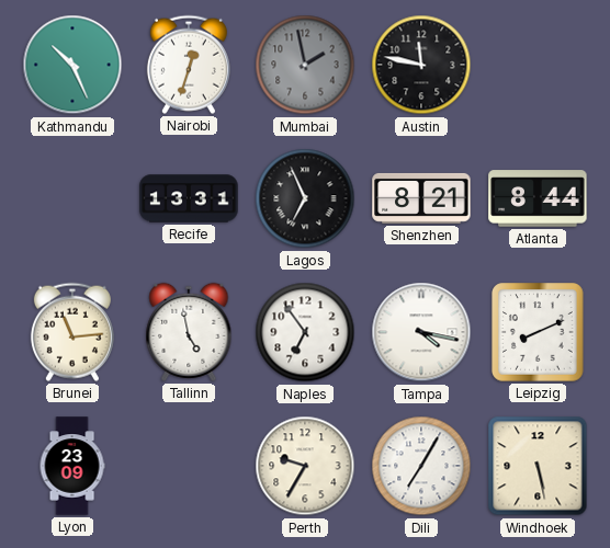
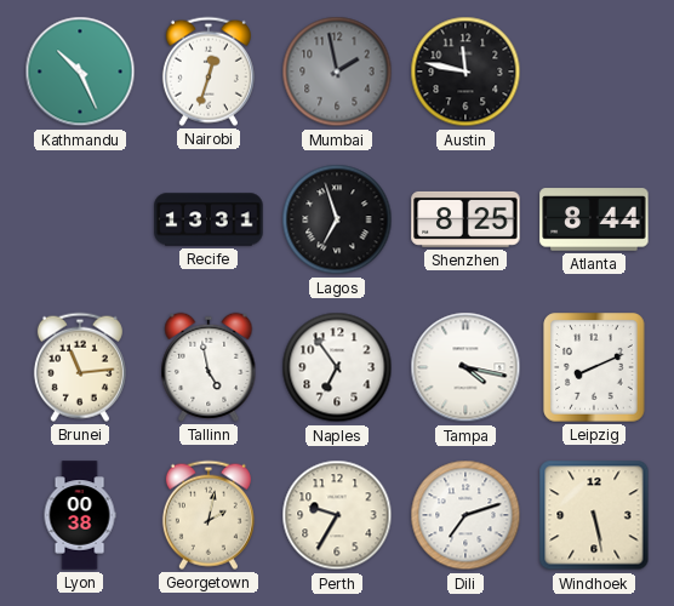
Lagos: 6:56 -> 6:57 (337, 219)
Shenzhen: 8:21 -> 8:25 (465, 219)
Lyon: 23:09 -> 00:38 (80, 515)
Georgetown: none -> 2:02 (209, 515)
Dili: 7:05 -> 7:12 (465, 515)
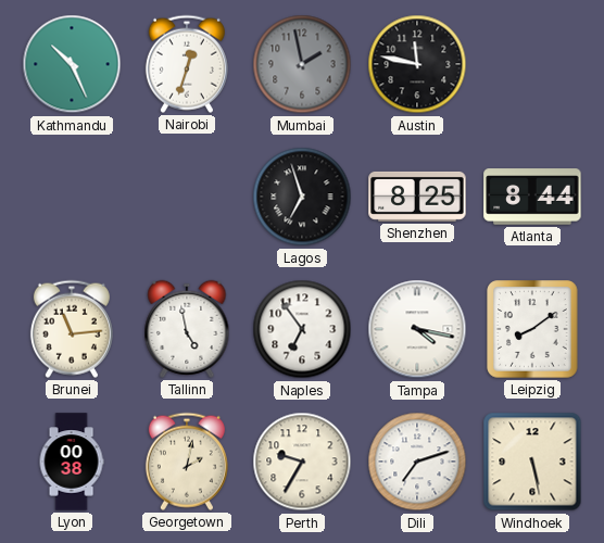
Recife: 13:31 -> none (209, 219)
Leipzig: 8:11 -> 8:09 (532, 329)
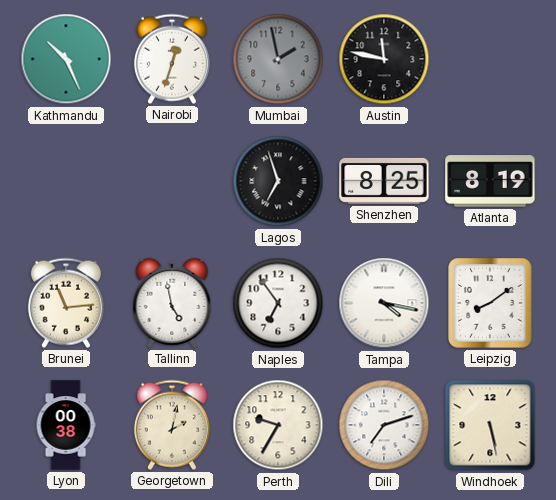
Atlanta: 8:44 -> 8:19 (490, 181)
